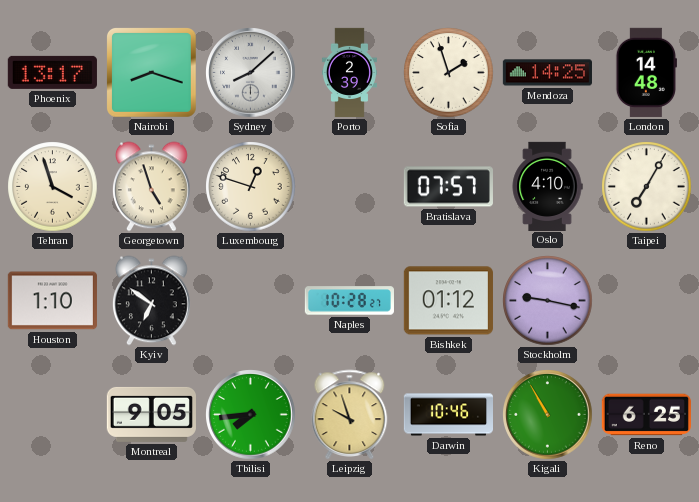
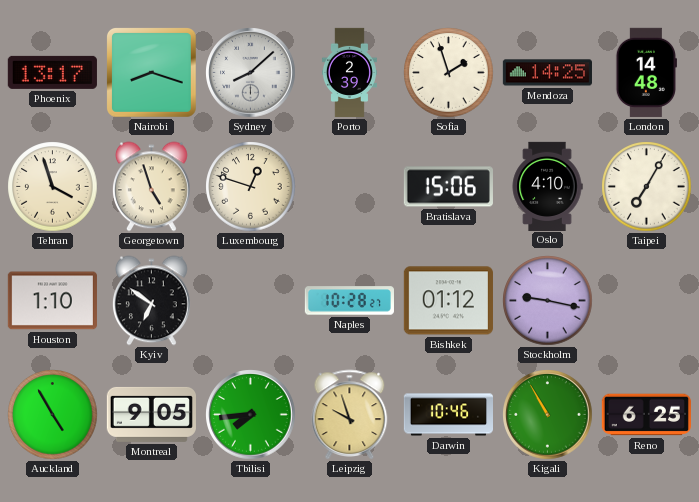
Bratislava: 07:57 -> 15:06 (448, 187)
Auckland: none -> 4:55 (53, 415)
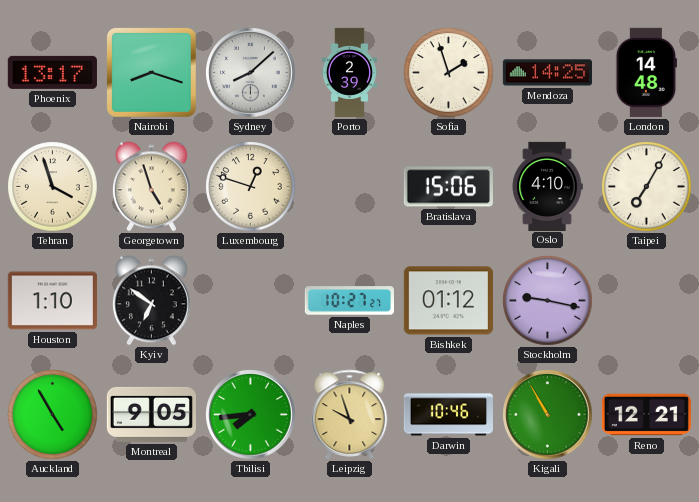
Naples: 10:28 -> 10:27 (349, 301)
Reno: 6:25 -> 12:21 (646, 415)
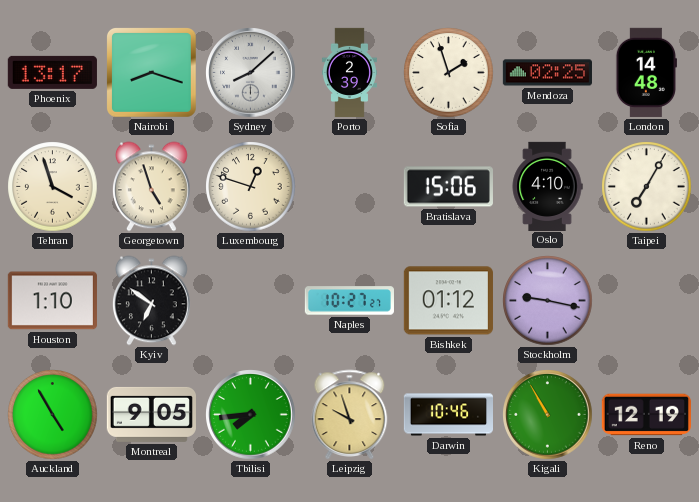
Mendoza: 14:25 -> 02:25 (547, 73)
Reno: 12:21 -> 12:19 (646, 415)
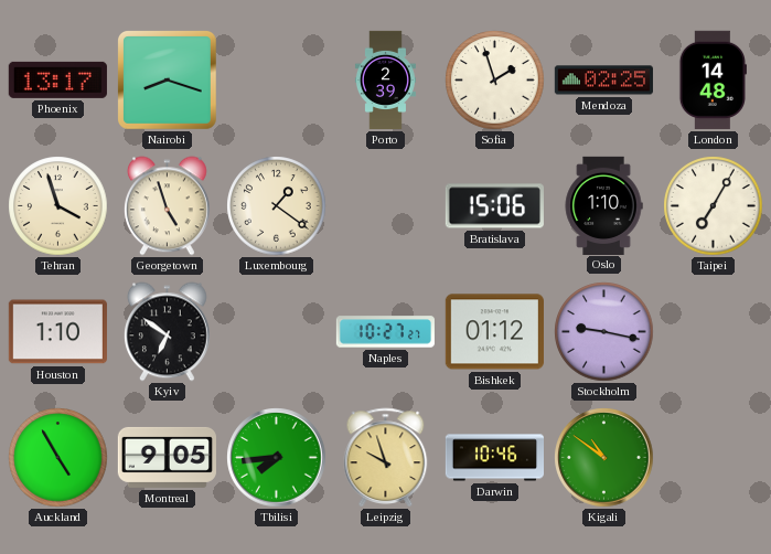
Sydney: 8:08 -> none (251, 73)
Luxembourg: 12:48 -> 1:21 (277, 206)
Oslo: 4:10 -> 1:10 (603, 205)
Kigali: 10:55 -> 10:51 (604, 458)
Reno: 12:19 -> none (646, 415)
